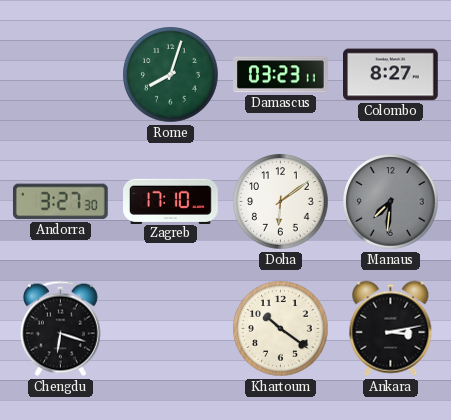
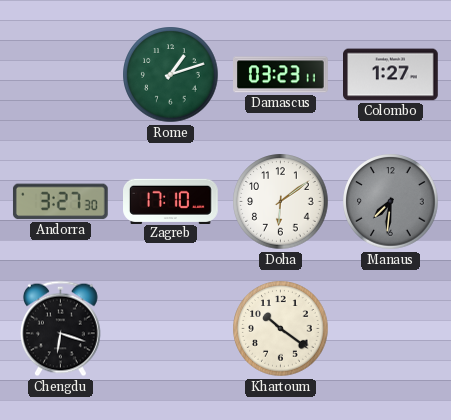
Rome: 8:03 -> 1:12 (171, 75)
Colombo: 8:27 -> 1:27 (391, 75)
Ankara: 3:13 -> none (391, 329)
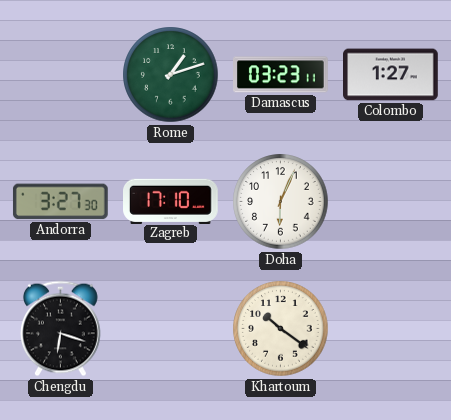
Doha: 6:09 -> 6:04 (281, 202)
Manaus: 7:31 -> none (391, 202)
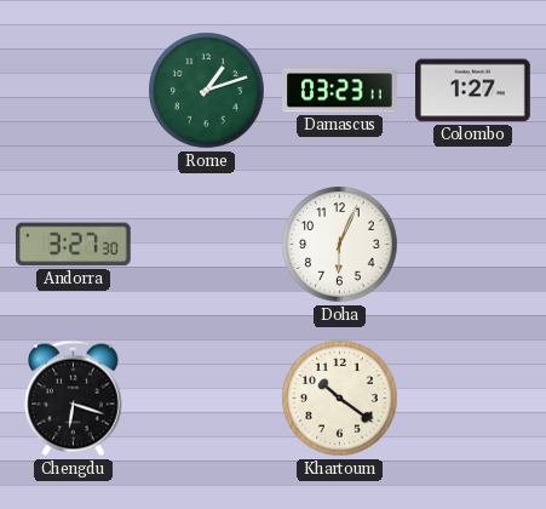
Zagreb: 17:10 -> none (171, 201)
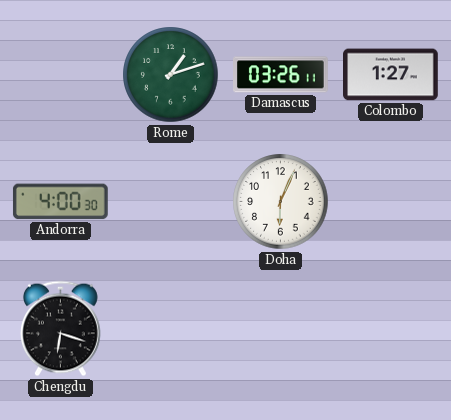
Damascus: 03:23 -> 03:26 (281, 75)
Andorra: 3:27 -> 4:00 (60, 202)
Khartoum: 10:21 -> none (340, 399)
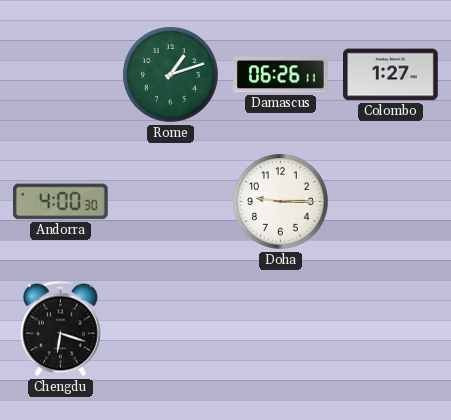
Damascus: 03:26 -> 06:26 (281, 75)
Doha: 6:04 -> 9:15 (281, 202)
